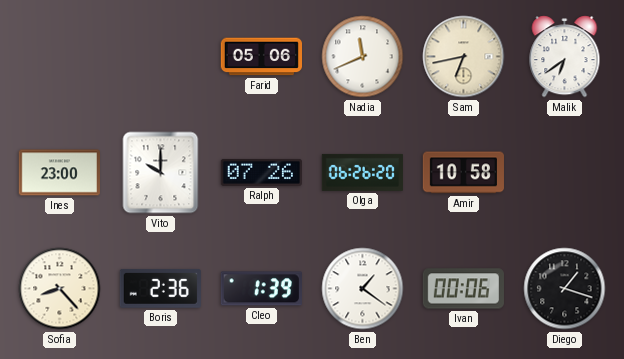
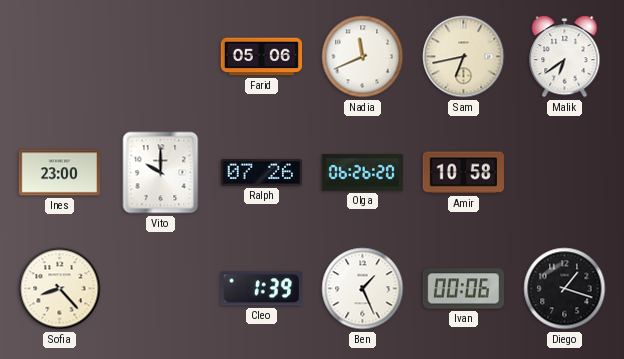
Boris: 2:36 -> none (160, 288)
Ben: 1:21 -> 1:26 (363, 289)
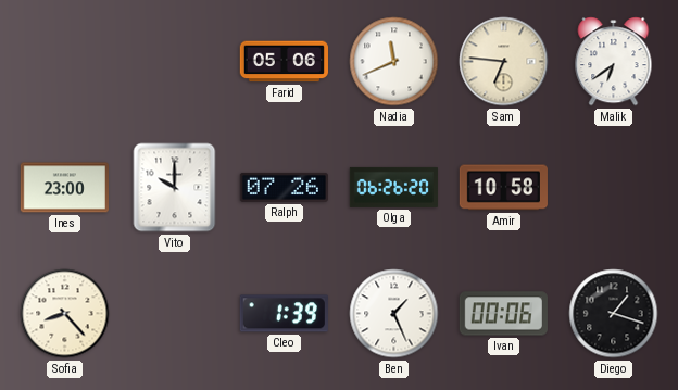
Sam: 6:43 -> 6:46 (504, 62)
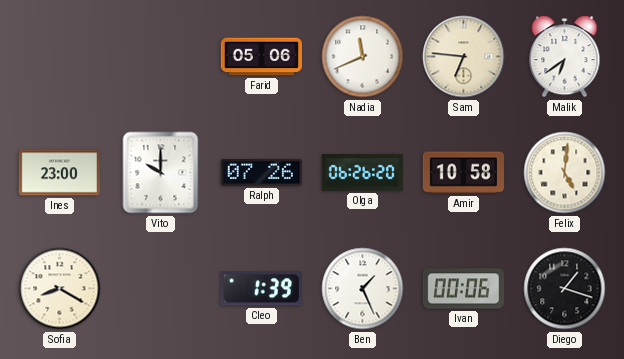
Felix: none -> 5:01 (565, 173)
Sofia: 8:23 -> 8:20 (60, 289)
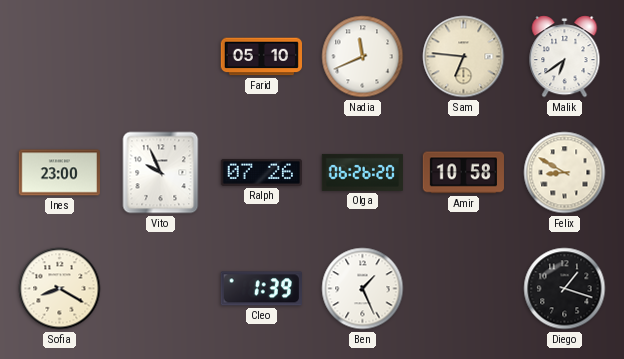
Farid: 05:06 -> 05:10 (261, 57)
Vito: 10:00 -> 9:56 (161, 173)
Felix: 5:01 -> 8:50 (565, 173)
Ivan: 00:06 -> none (463, 289)
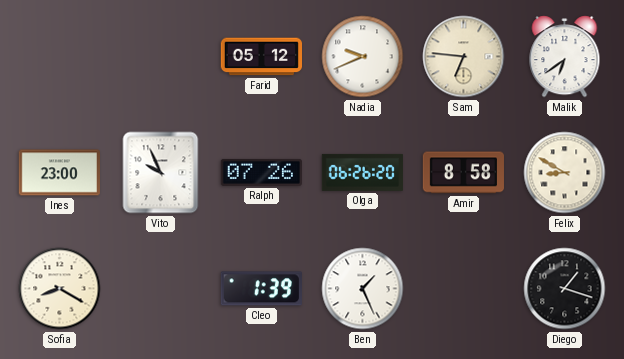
Farid: 05:10 -> 05:12 (261, 57)
Nadia: 11:41 -> 9:41 (363, 57)
Amir: 10:58 -> 8:58 (463, 173)
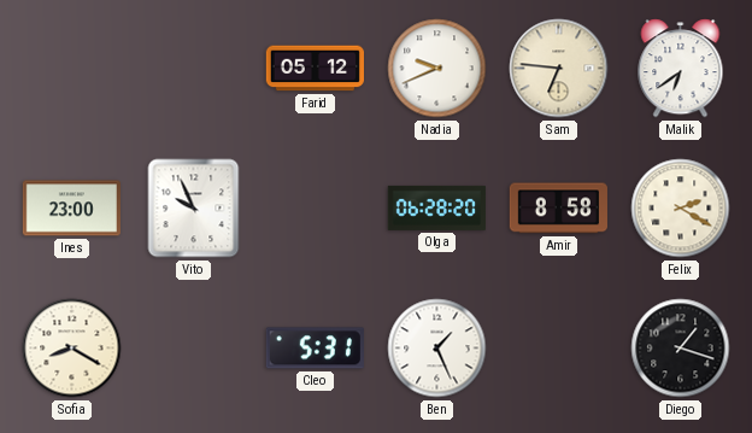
Ralph: 07:26 -> none (261, 172)
Olga: 06:26 -> 06:28 (436, 207)
Felix: 8:50 -> 2:20 (681, 209)
Cleo: 1:39 -> 5:31 (315, 349)
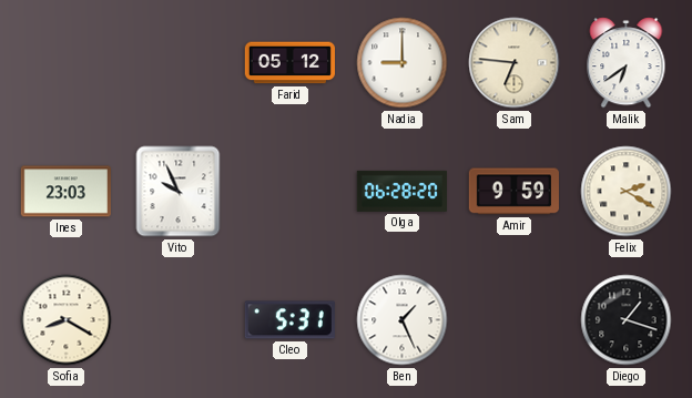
Nadia: 9:41 -> 9:00 (403, 63)
Ines: 23:00 -> 23:03 (65, 192)
Amir: 8:58 -> 9:59 (513, 192)
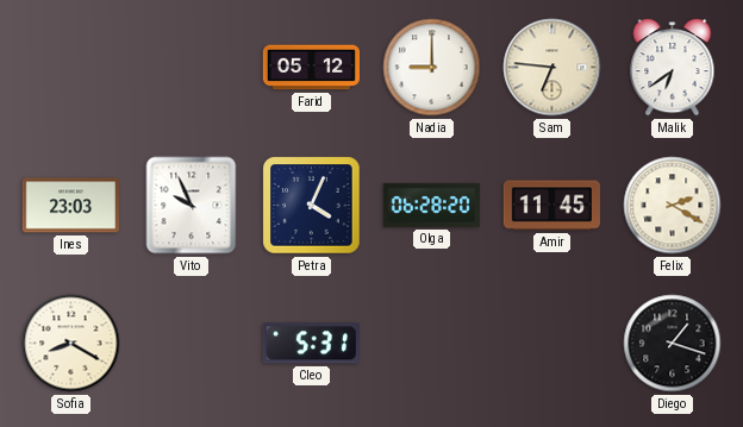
Petra: none -> 4:04 (312, 206)
Amir: 9:59 -> 11:45 (551, 206)
Ben: 1:26 -> none (403, 320)
